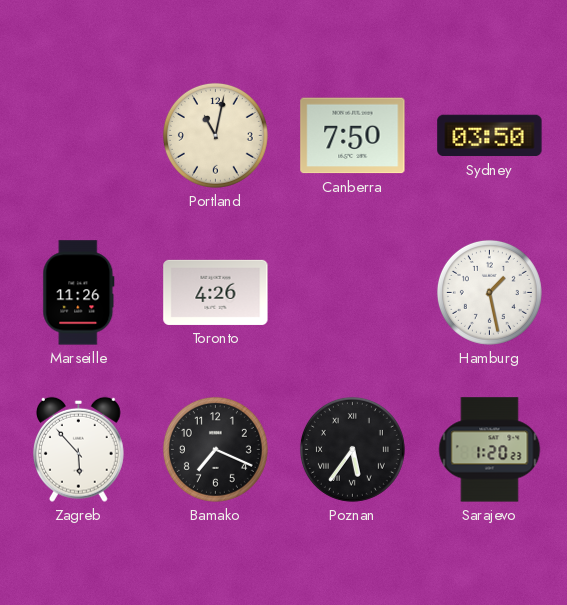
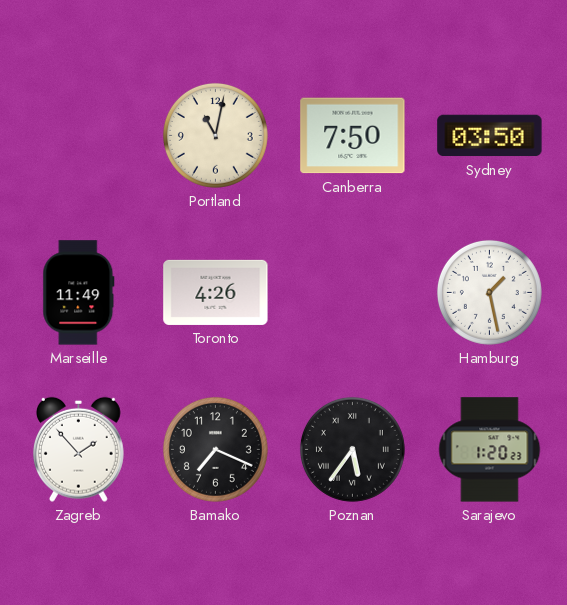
Marseille: 11:26 -> 11:49 (79, 293)
Zagreb: 5:53 -> 1:53 (78, 449)
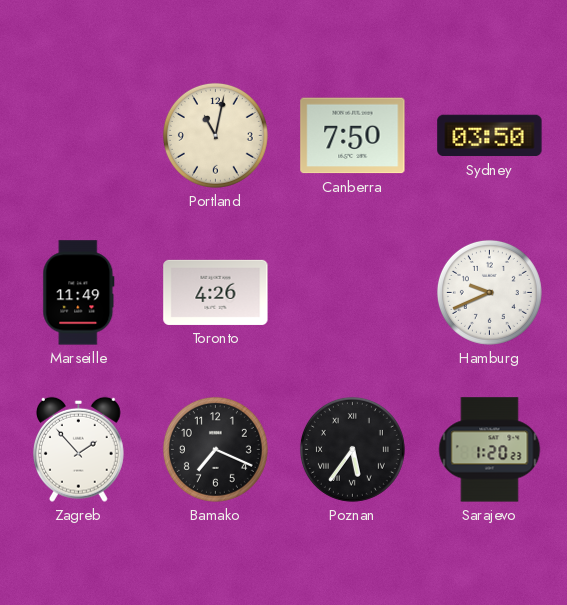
Hamburg: 1:28 -> 9:41 (489, 292)
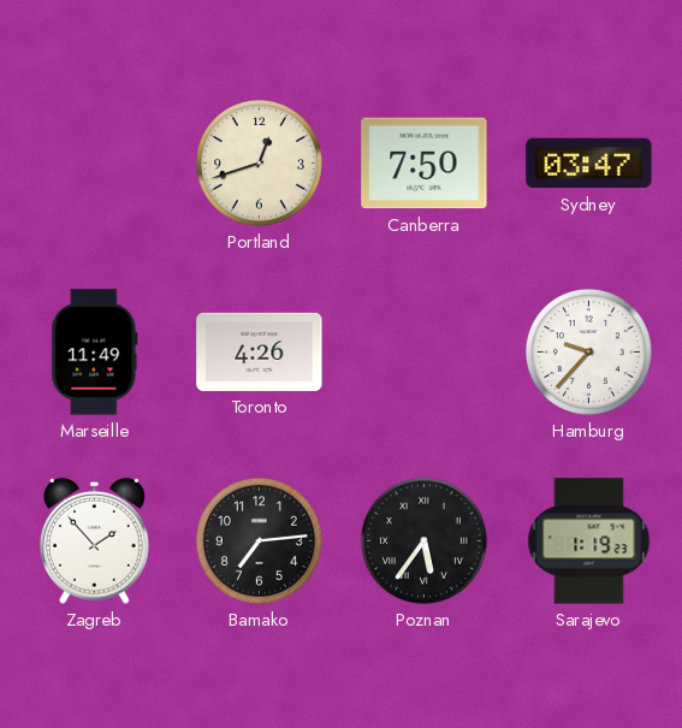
Portland: 11:02 -> 12:42 (259, 162)
Sydney: 03:50 -> 03:47 (589, 164)
Hamburg: 9:41 -> 9:37 (588, 351)
Bamako: 7:19 -> 7:14 (259, 540)
Sarajevo: 1:20 -> 1:19 (589, 541)
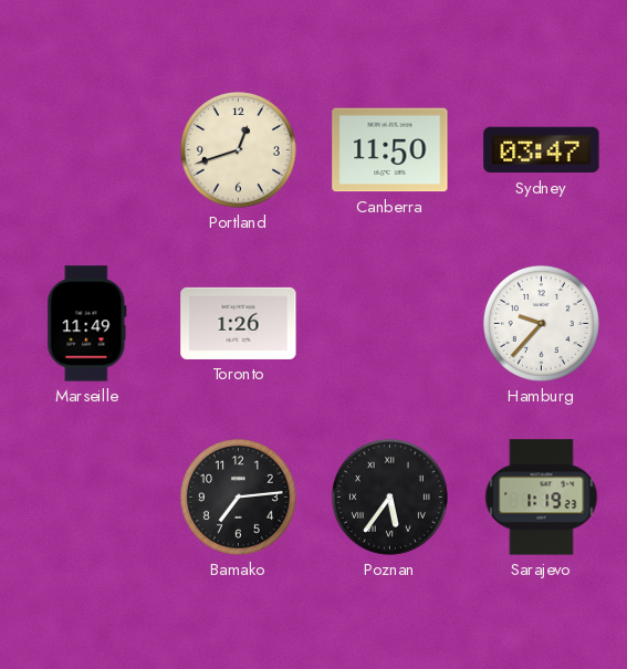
Canberra: 7:50 -> 11:50 (390, 150)
Toronto: 4:26 -> 1:26 (239, 323)
Zagreb: 1:53 -> none (94, 540)
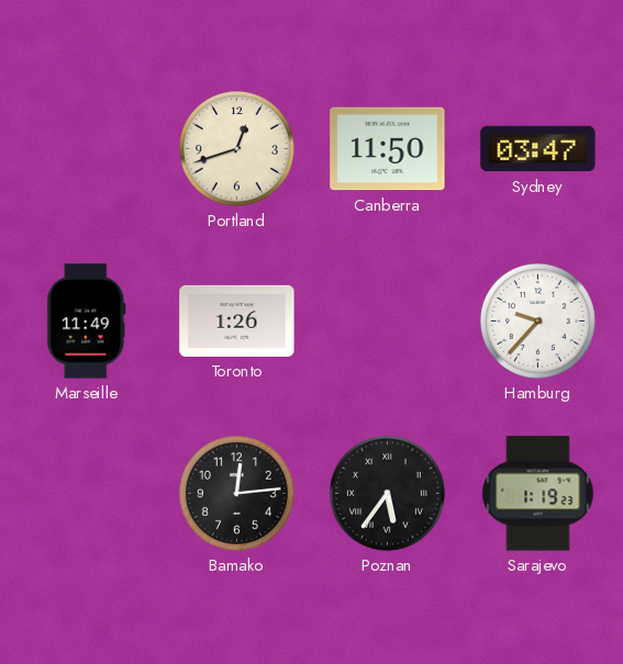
Bamako: 7:14 -> 12:14 (236, 493)
